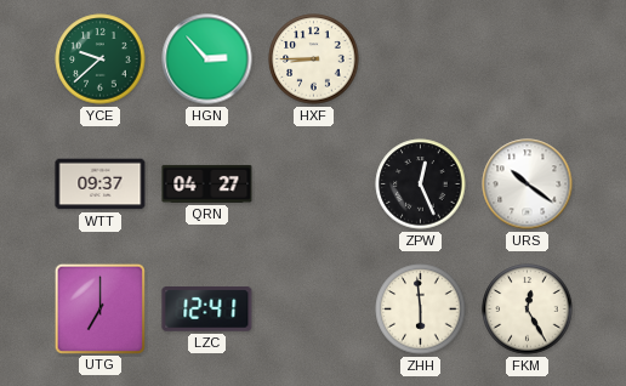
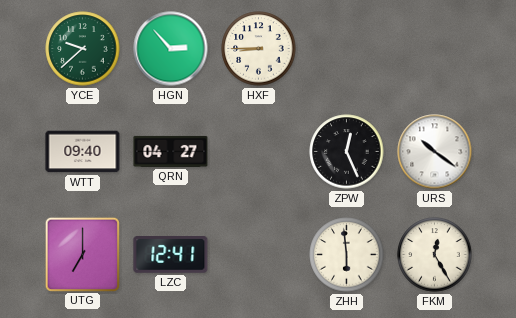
WTT: 09:37 -> 09:40 (83, 152)
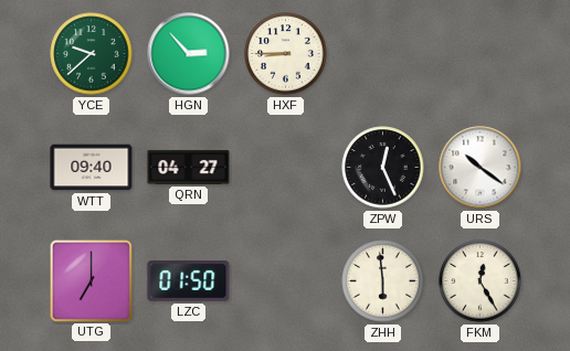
LZC: 12:41 -> 01:50 (189, 281)
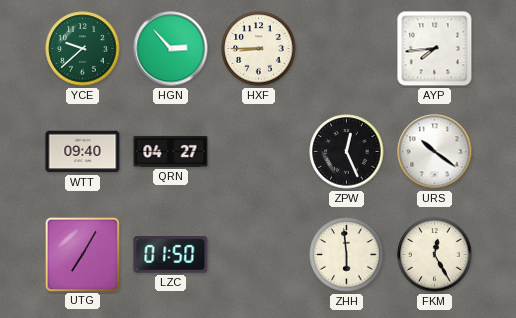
AYP: none -> 7:44 (435, 49)
UTG: 7:00 -> 7:05 (82, 254)
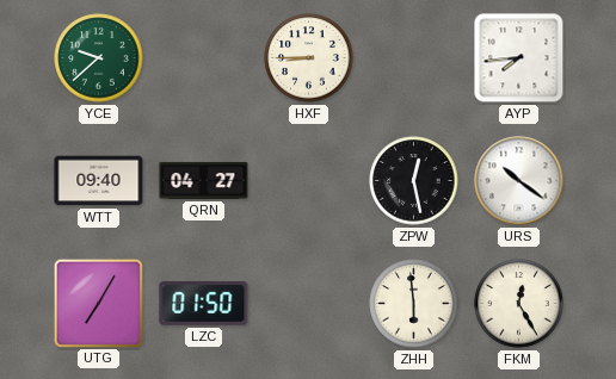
HGN: 2:53 -> none (171, 49)
ZPW: 12:26 -> 12:28 (414, 181)
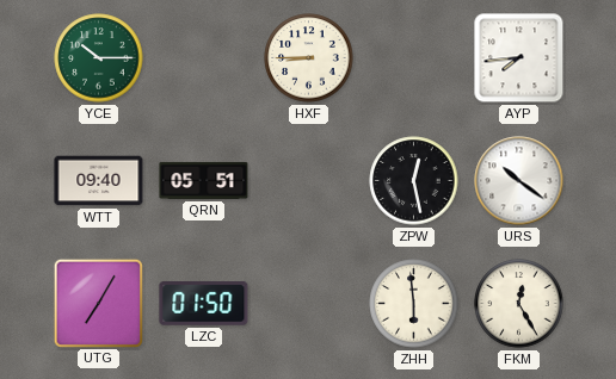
YCE: 9:38 -> 10:15 (99, 58)
QRN: 04:27 -> 05:51 (204, 180)
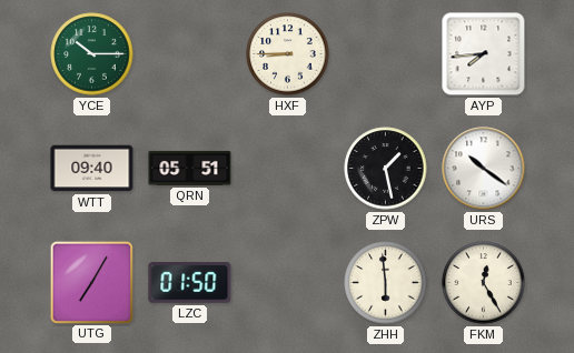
ZPW: 12:28 -> 1:28 (386, 169)
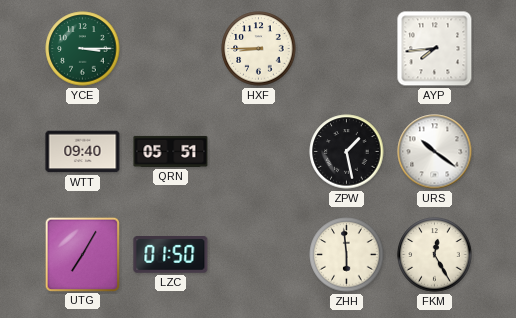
YCE: 10:15 -> 3:15 (83, 49)
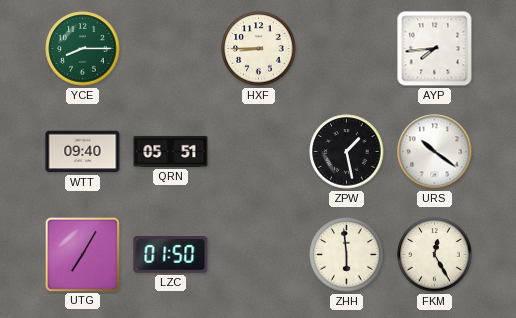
YCE: 3:15 -> 8:15 (83, 49)
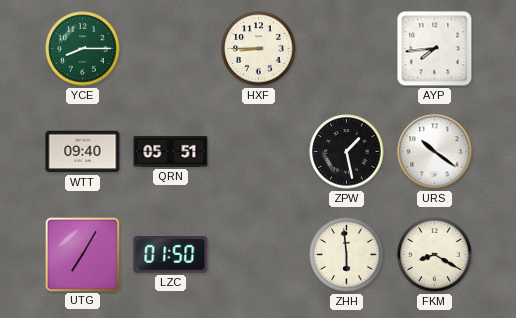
FKM: 12:25 -> 8:20 (435, 255)
